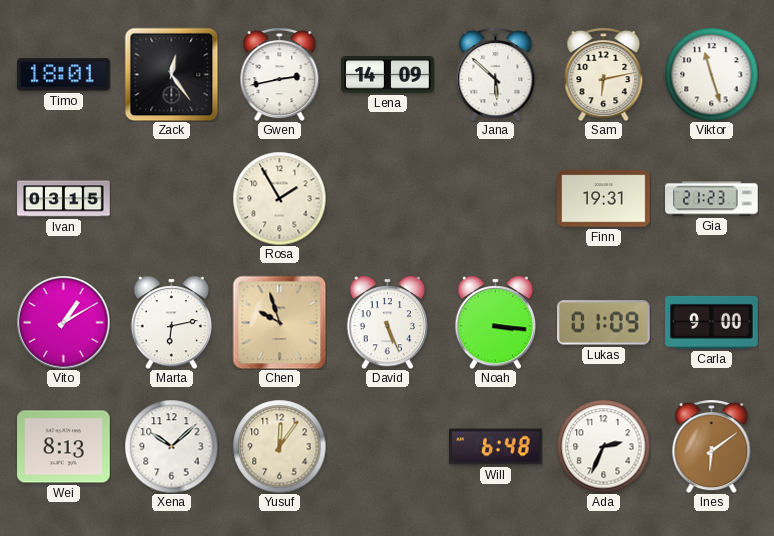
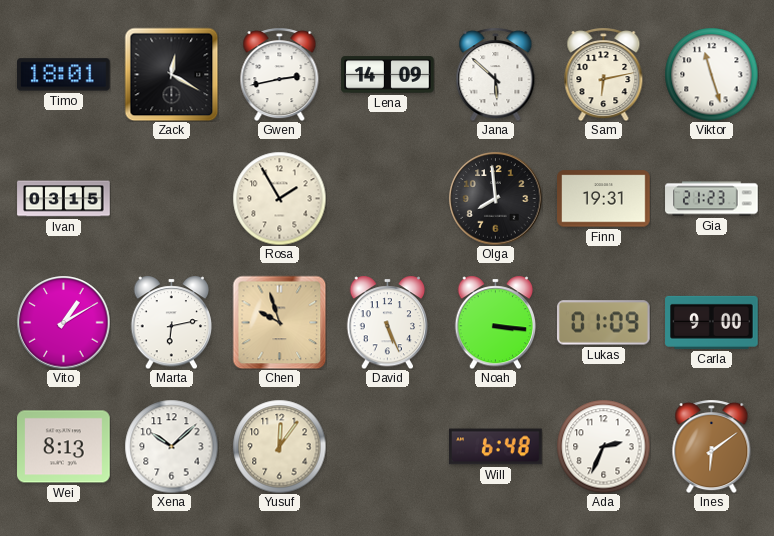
Zack: 12:24 -> 12:20 (171, 74)
Olga: none -> 7:59 (495, 198)
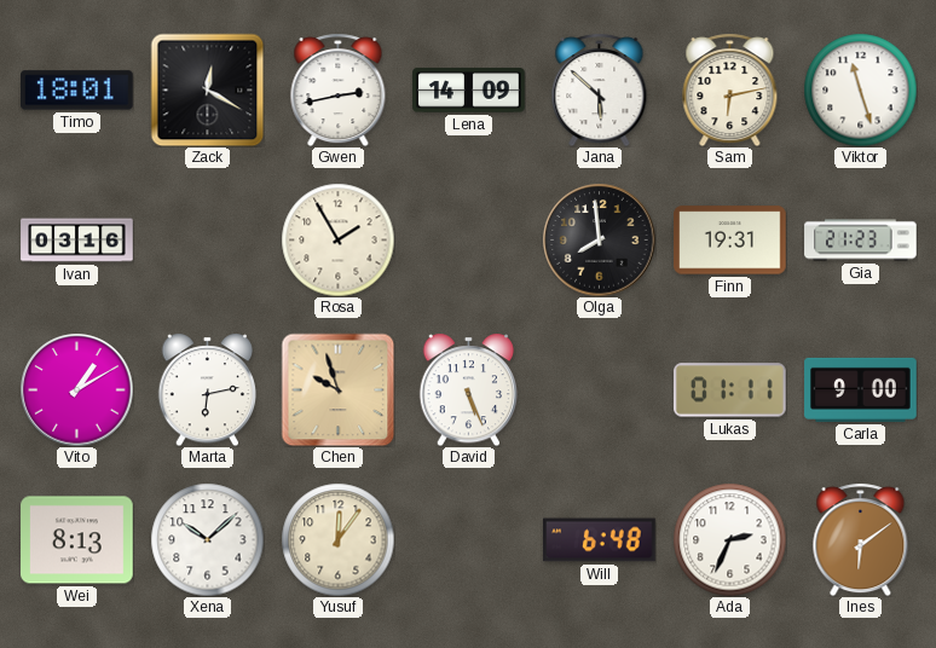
Ivan: 03:15 -> 03:16 (77, 241)
Noah: 3:16 -> none (496, 322)
Lukas: 01:09 -> 01:11 (730, 390)
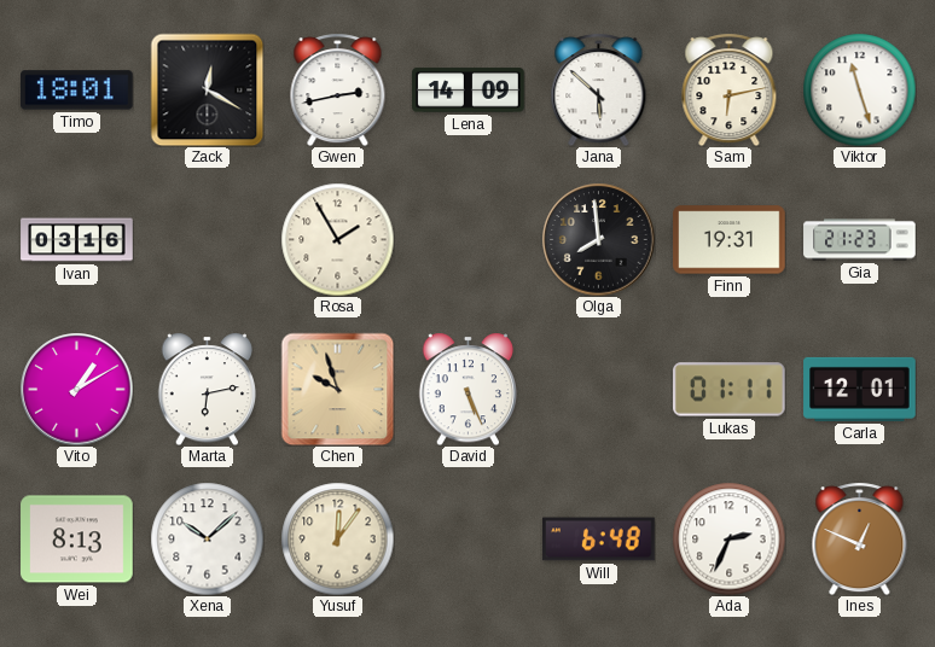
Carla: 9:00 -> 12:01 (860, 389)
Ines: 6:09 -> 12:49 (860, 538)
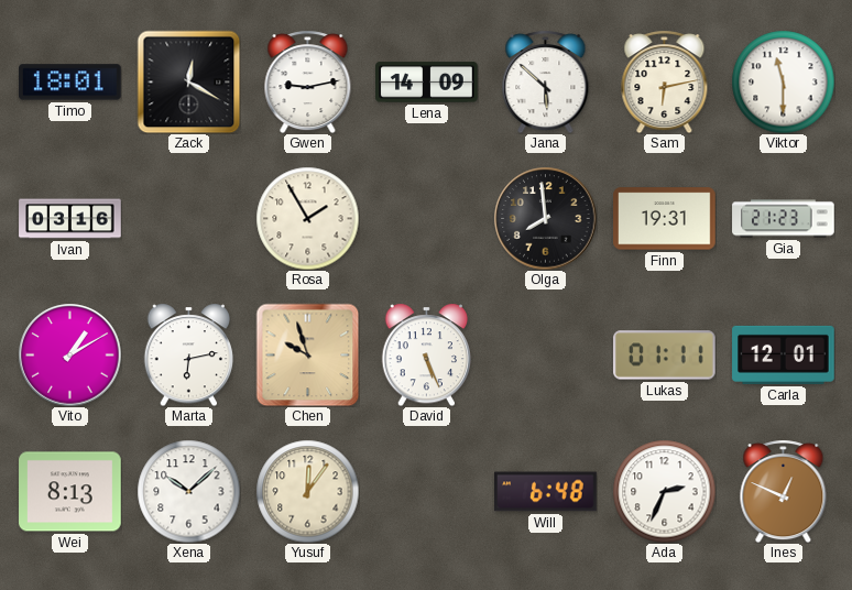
Gwen: 2:43 -> 9:13 (308, 81)
Viktor: 11:27 -> 11:30 (783, 81)
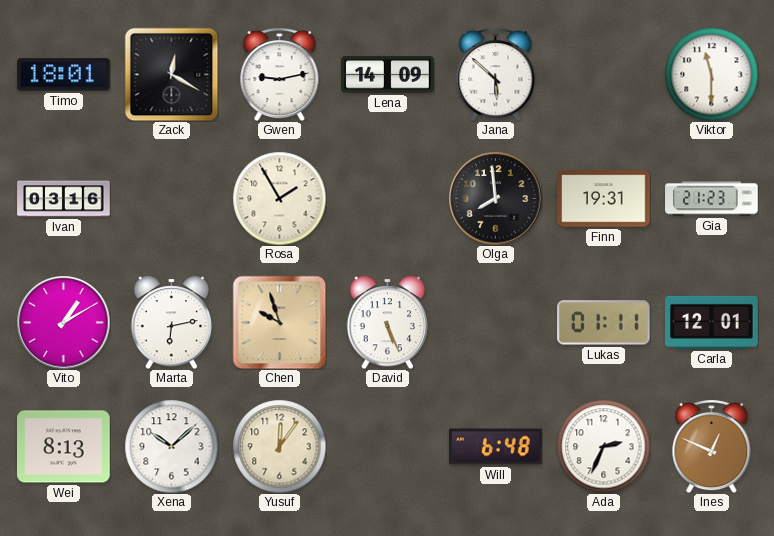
Sam: 6:13 -> none (665, 81)
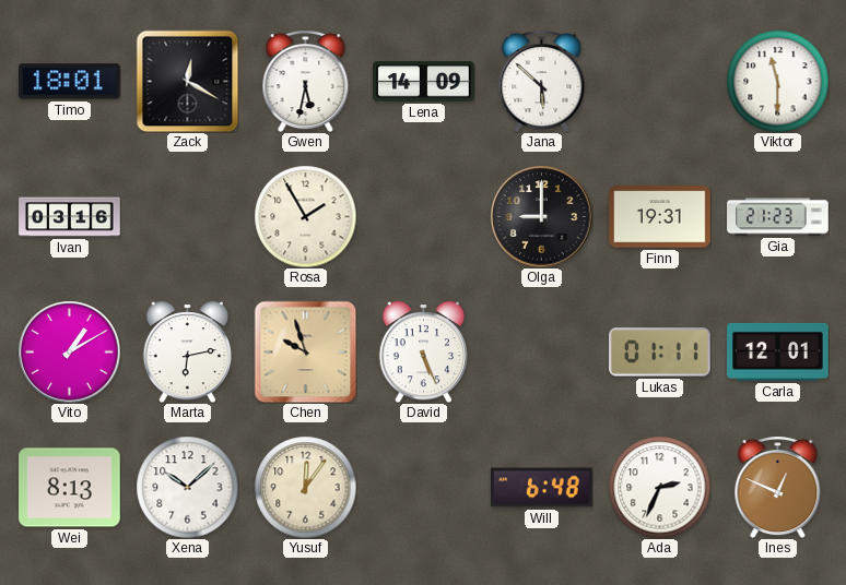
Gwen: 9:13 -> 5:32 (306, 81)
Olga: 7:59 -> 9:00 (541, 216)
